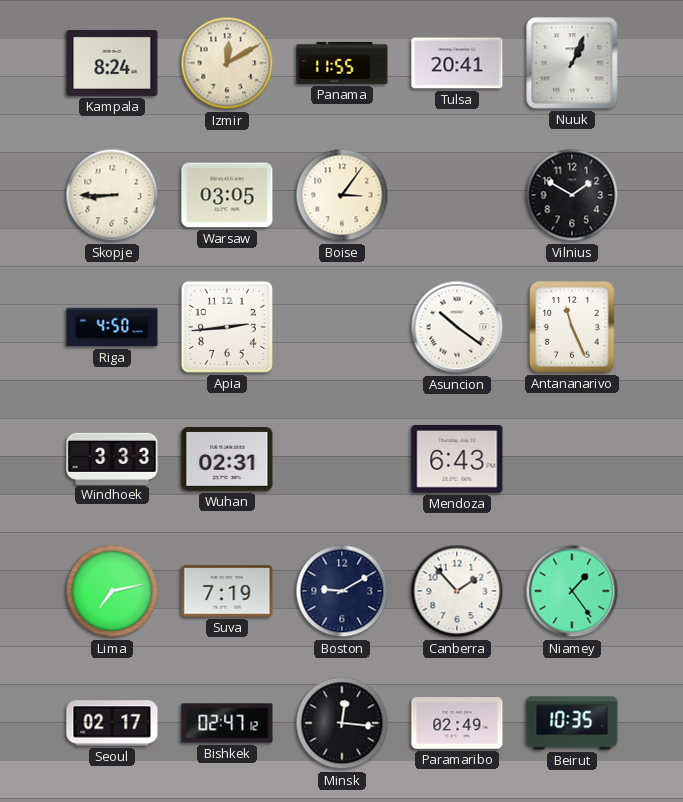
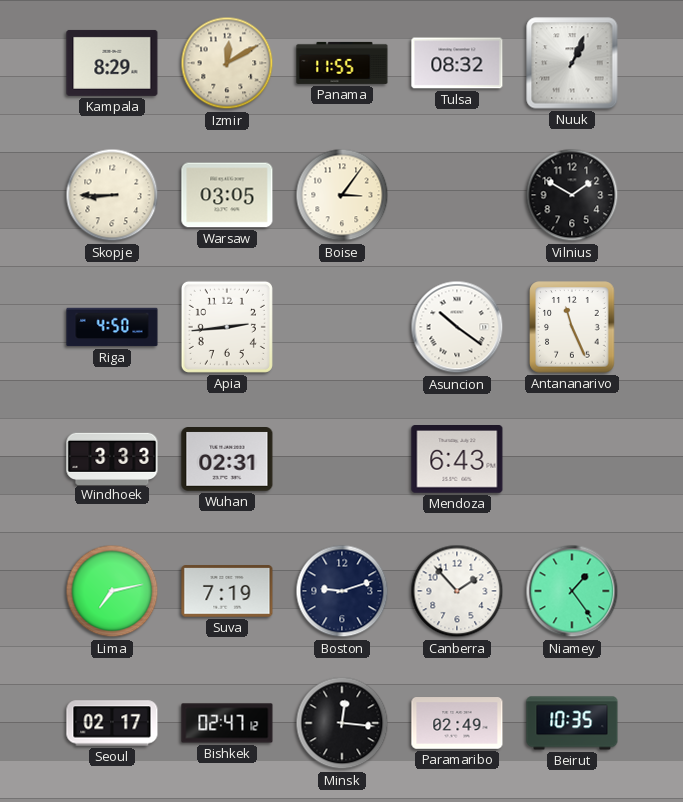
Kampala: 8:24 -> 8:29 (112, 63)
Tulsa: 20:41 -> 08:32 (457, 63)
Boston: 9:10 -> 9:12 (342, 591)
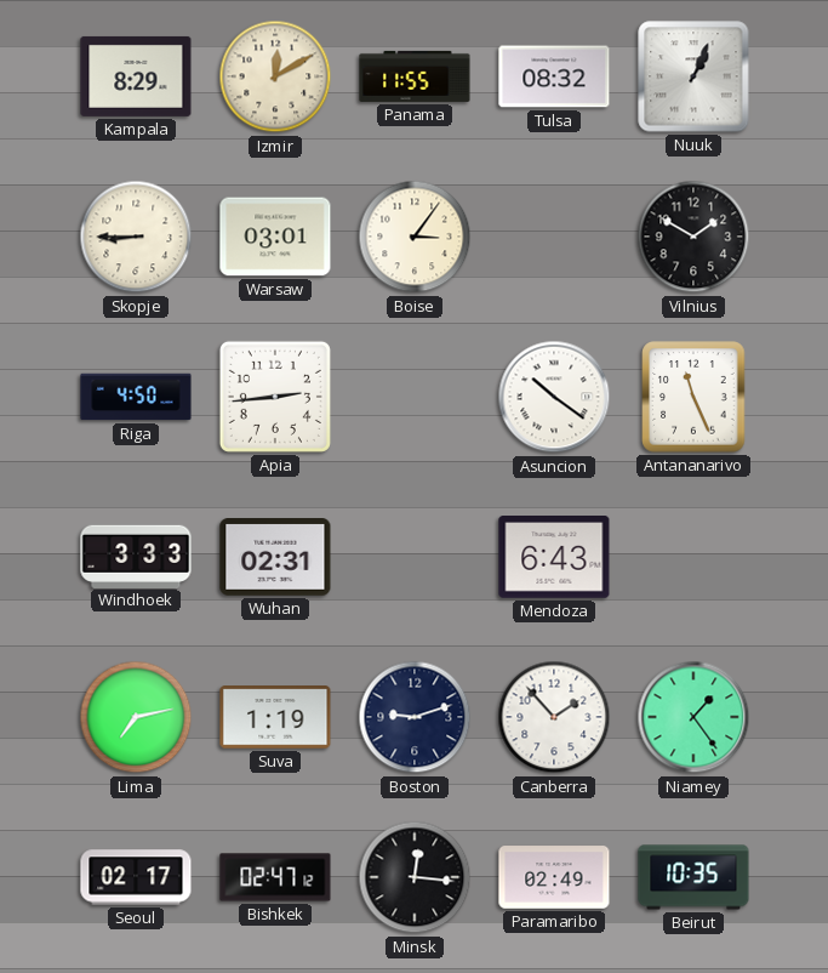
Warsaw: 03:05 -> 03:01 (275, 237)
Suva: 7:19 -> 1:19 (275, 717)
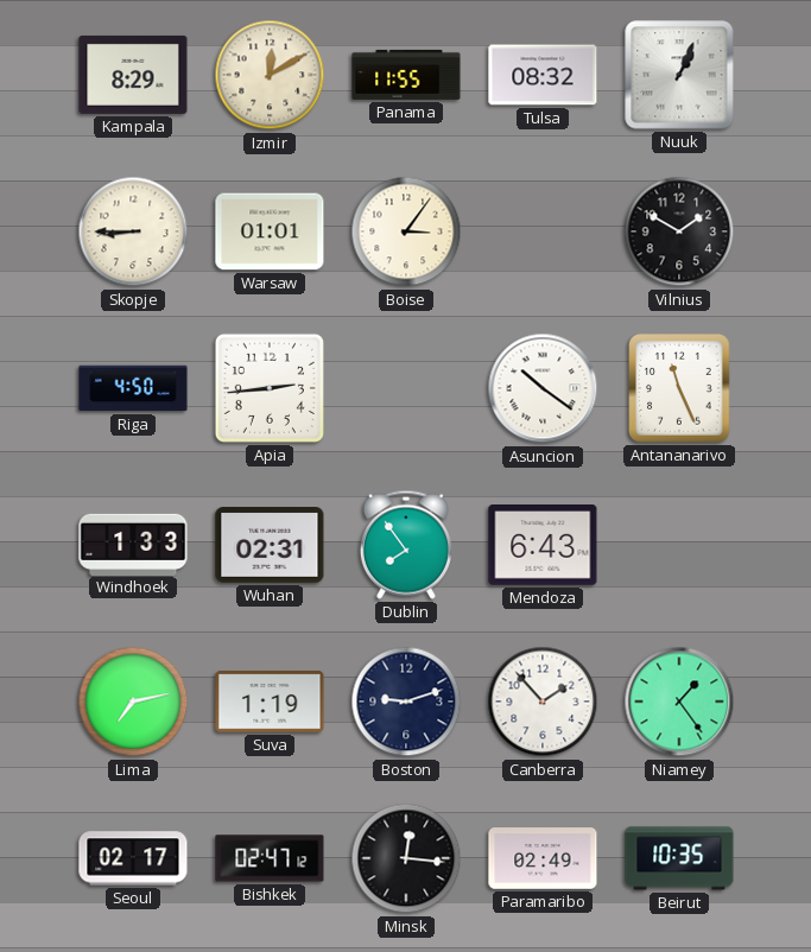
Warsaw: 03:01 -> 01:01 (270, 231)
Windhoek: 3:33 -> 1:33 (133, 544)
Dublin: none -> 7:54 (406, 545)
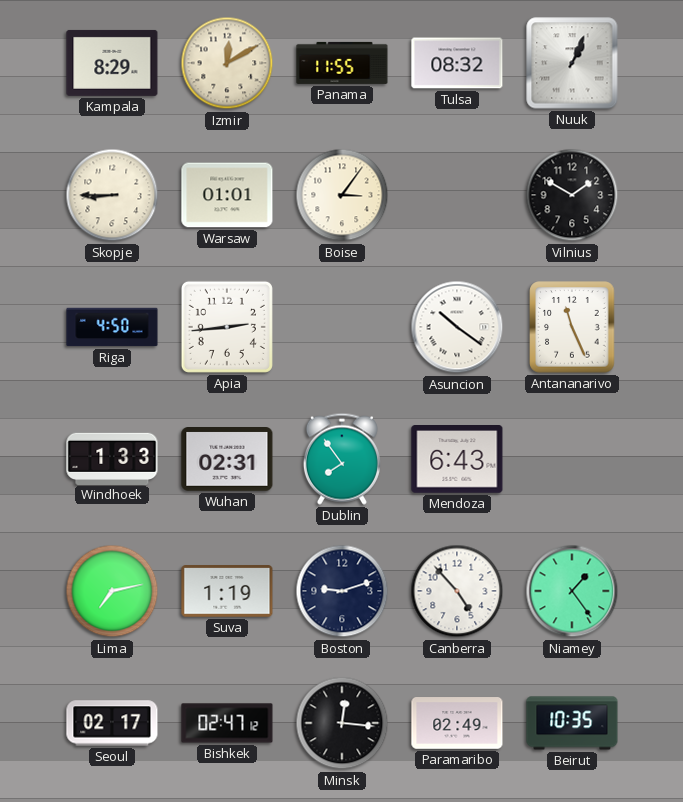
Canberra: 1:53 -> 4:53 (457, 591)
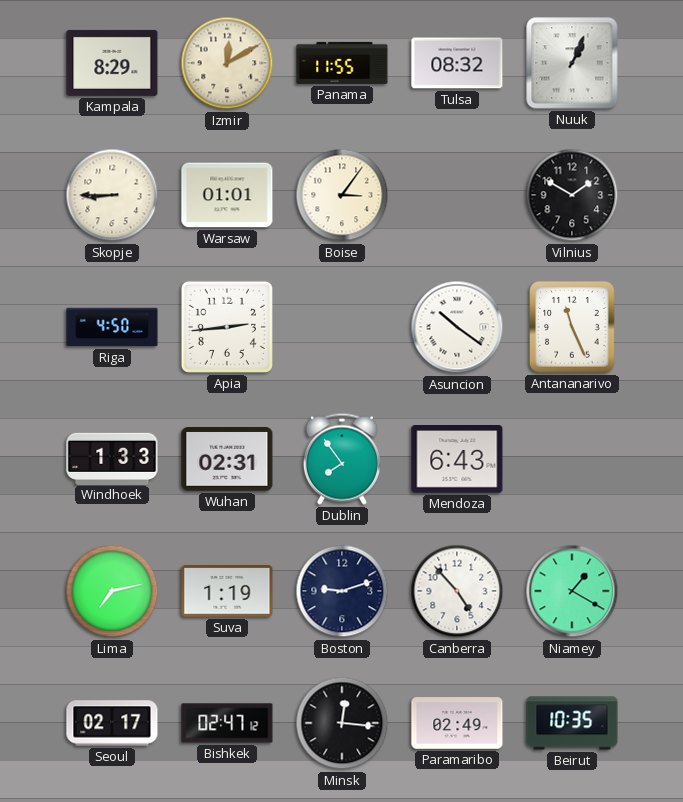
Niamey: 1:24 -> 1:20 (572, 591)
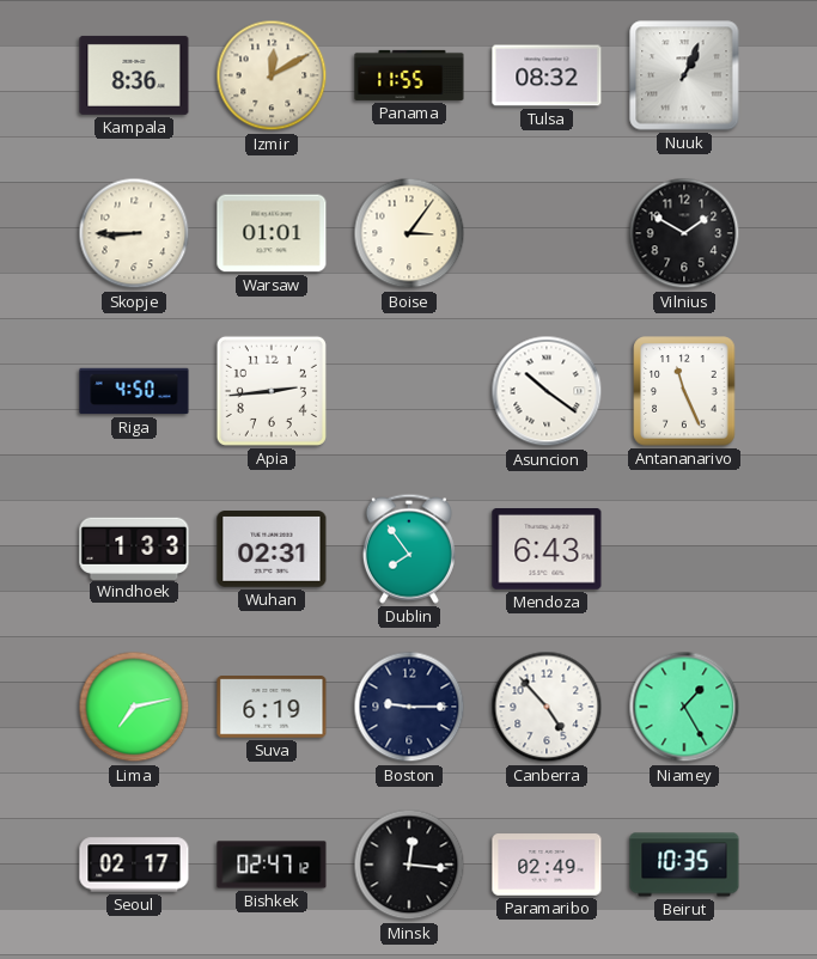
Kampala: 8:29 -> 8:36 (134, 75)
Suva: 1:19 -> 6:19 (272, 707)
Boston: 9:12 -> 9:15 (409, 707)
Niamey: 1:20 -> 1:25 (684, 707)
